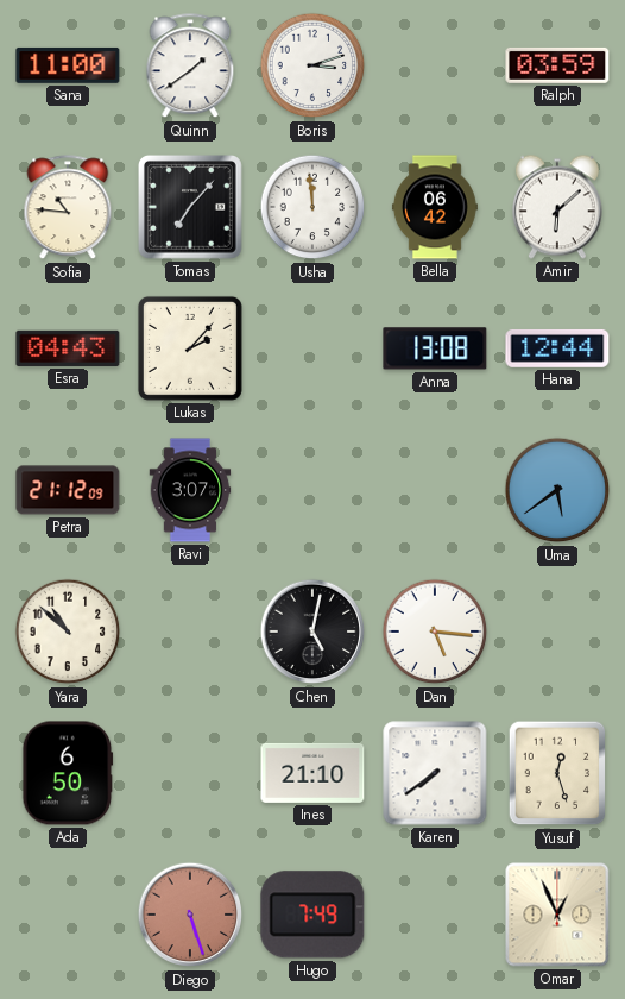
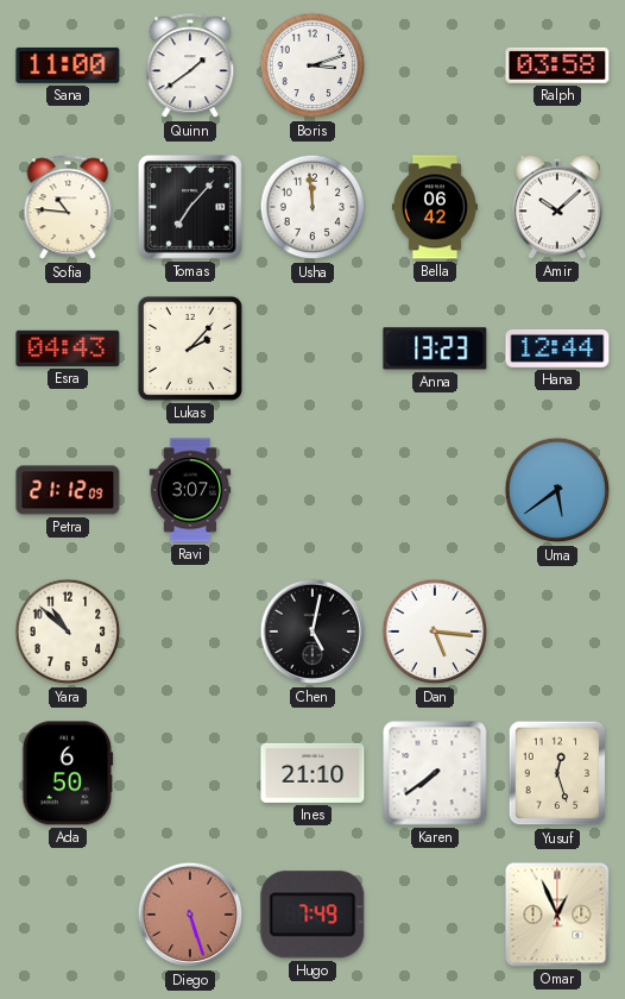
Ralph: 03:59 -> 03:58 (557, 65)
Amir: 6:08 -> 10:08 (557, 207)
Anna: 13:08 -> 13:23 (435, 348)
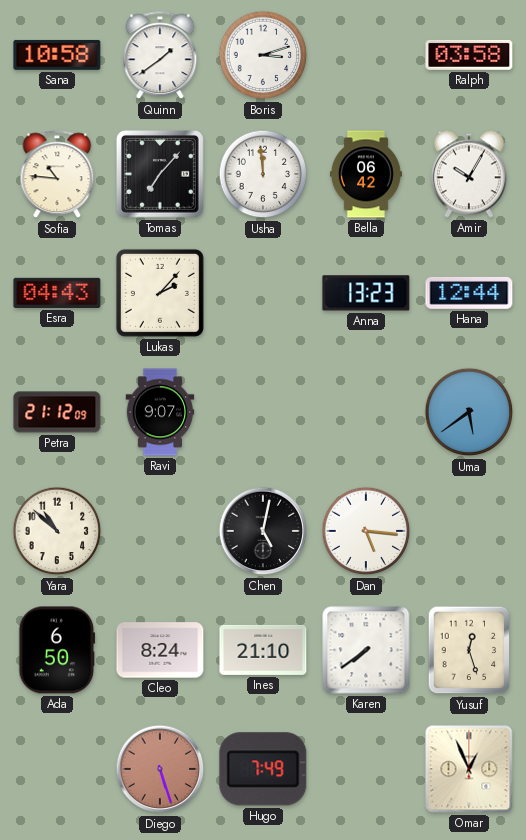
Sana: 11:00 -> 10:58 (57, 55)
Amir: 10:08 -> 10:05 (469, 174)
Ravi: 3:07 -> 9:07 (160, 412)
Cleo: none -> 8:24 (160, 650)
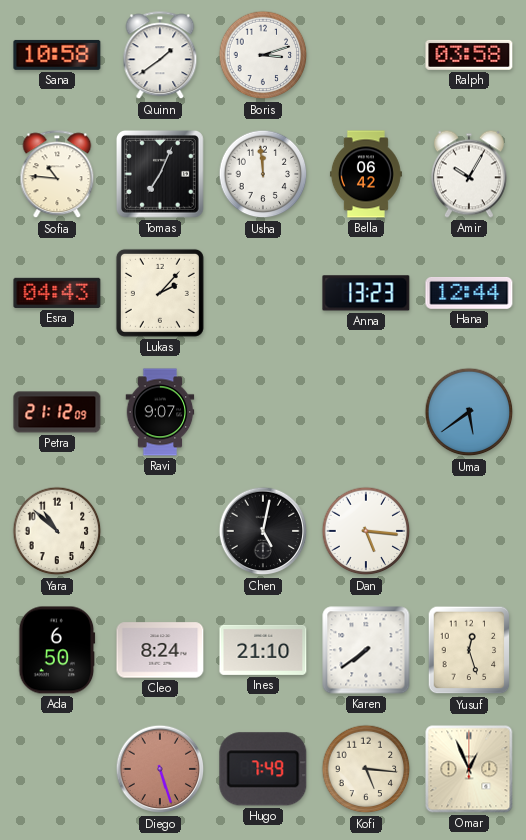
Tomas: 7:07 -> 7:04 (160, 174)
Kofi: none -> 5:16 (366, 769)
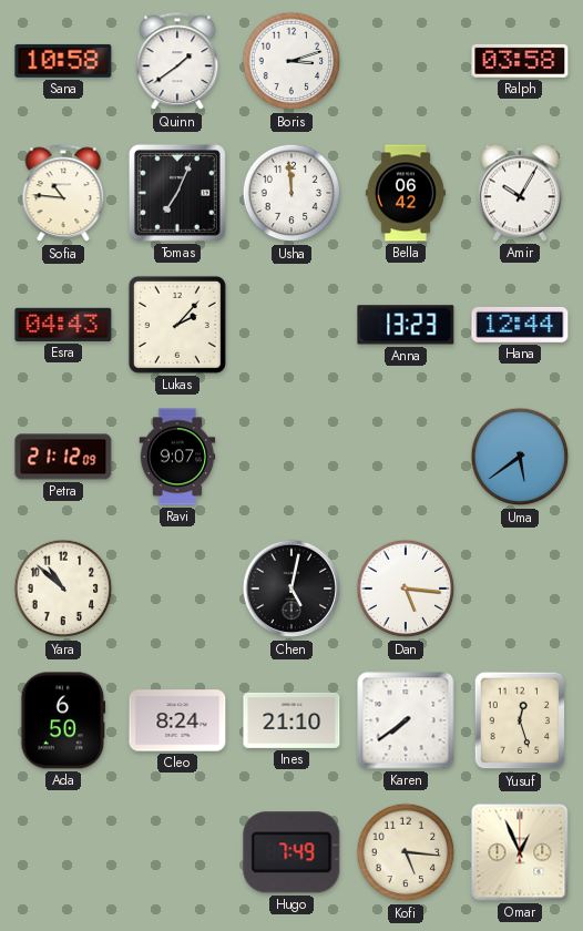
Diego: 5:27 -> none (160, 769)
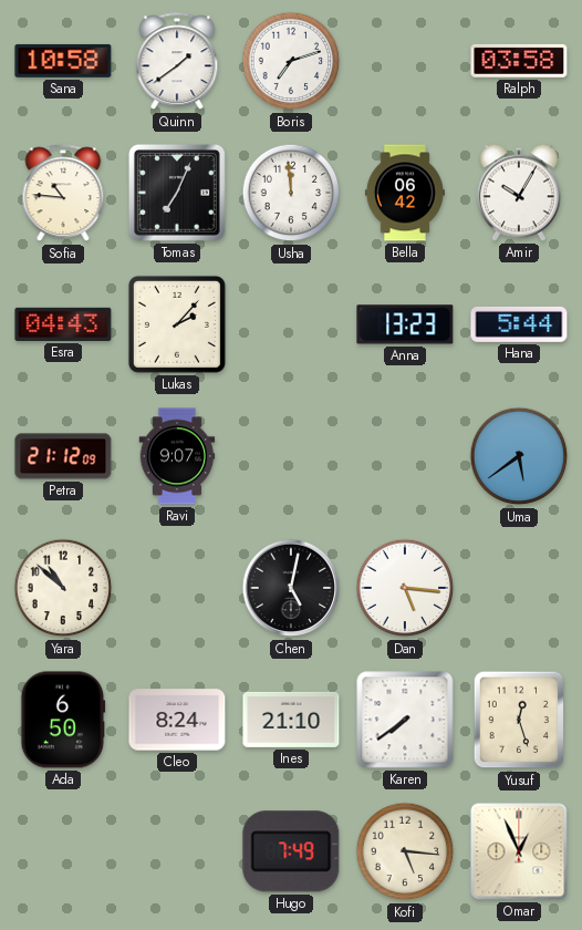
Boris: 3:12 -> 7:12 (291, 61)
Hana: 12:44 -> 5:44 (519, 324)
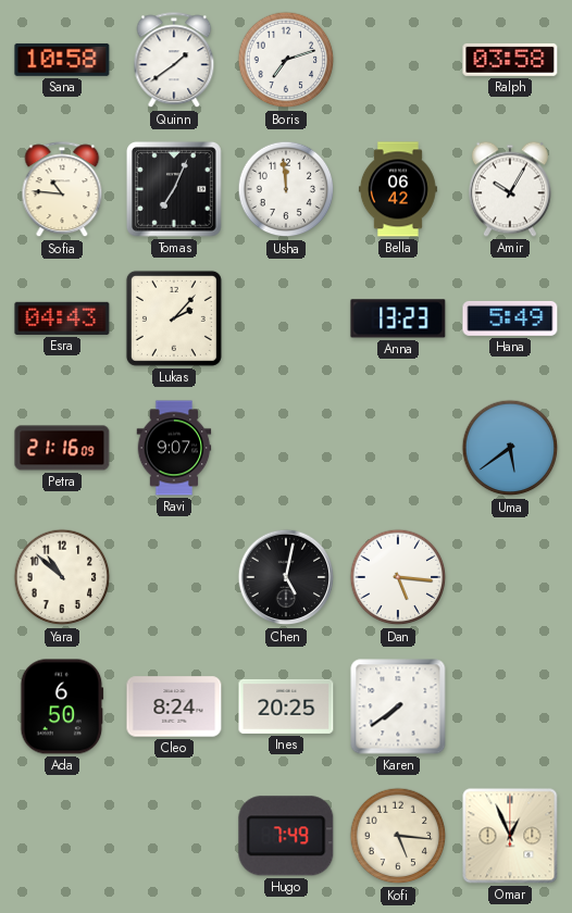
Hana: 5:44 -> 5:49 (510, 318)
Petra: 21:12 -> 21:16 (62, 448)
Ines: 21:10 -> 20:25 (286, 706)
Yusuf: 12:27 -> none (519, 720)
